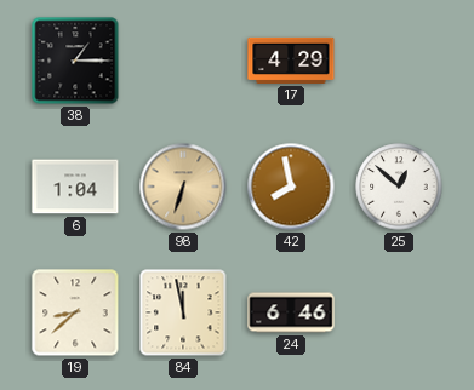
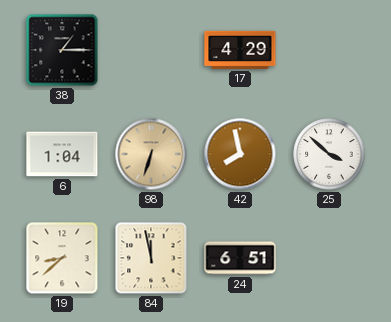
25: 12:52 -> 3:52 (329, 154)
24: 6:46 -> 6:51 (240, 258)
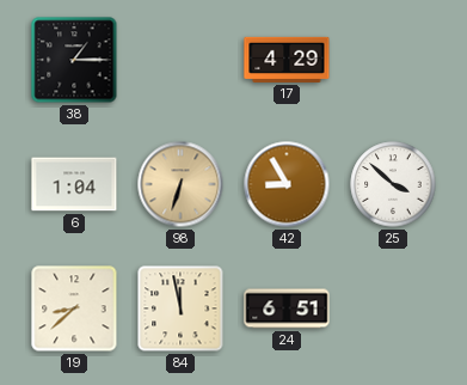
42: 7:58 -> 8:55 (287, 184)
